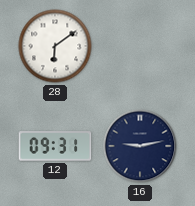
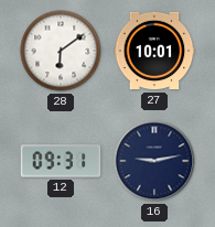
27: none -> 10:01 (154, 51)
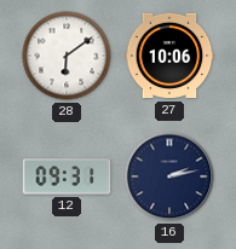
27: 10:01 -> 10:06 (169, 56)
16: 9:13 -> 2:13 (169, 176)
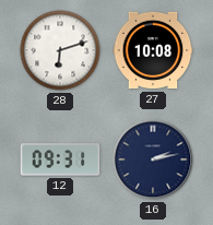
28: 6:09 -> 6:12 (60, 50)
27: 10:06 -> 10:08 (153, 50)
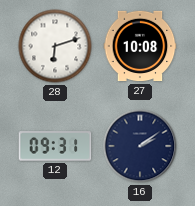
16: 2:13 -> 2:09 (140, 146)
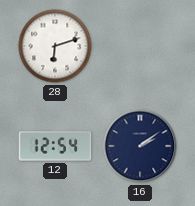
27: 10:08 -> none (140, 46)
12: 09:31 -> 12:54 (55, 146)
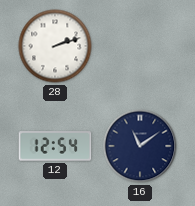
28: 6:12 -> 2:12 (55, 46)
16: 2:09 -> 11:09 (140, 146)
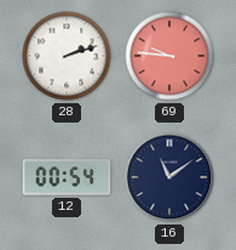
69: none -> 9:46 (169, 56)
12: 12:54 -> 00:54 (67, 177)
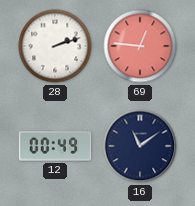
69: 9:46 -> 12:46 (140, 46)
12: 00:54 -> 00:49 (55, 146)
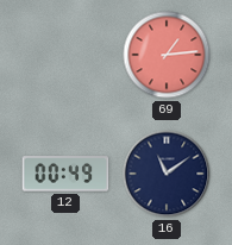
28: 2:12 -> none (55, 46)
69: 12:46 -> 1:14 (167, 55)
